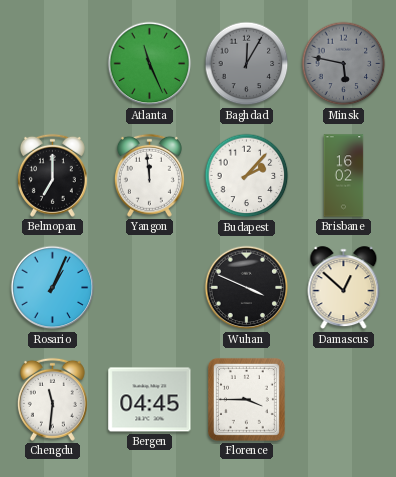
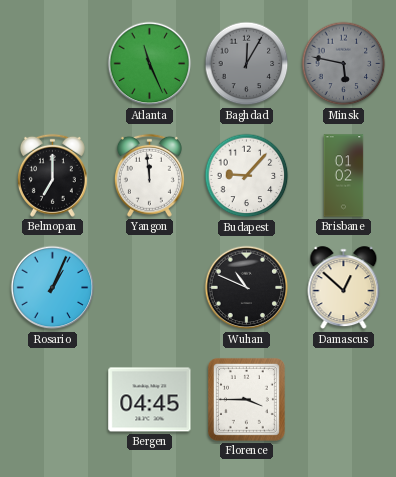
Budapest: 2:07 -> 9:07 (247, 176)
Brisbane: 16:02 -> 01:02 (344, 176)
Wuhan: 3:49 -> 10:49 (247, 288)
Chengdu: 11:31 -> none (52, 399)
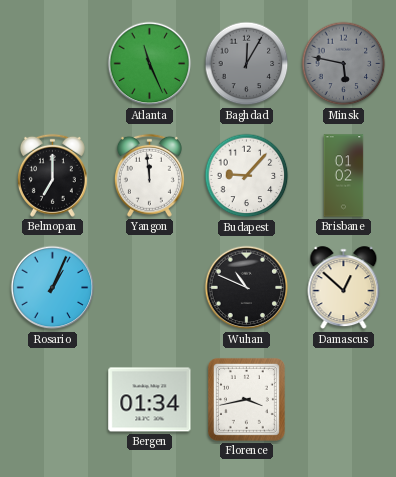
Bergen: 04:45 -> 01:34 (150, 400)
Florence: 3:45 -> 3:43 (246, 399)
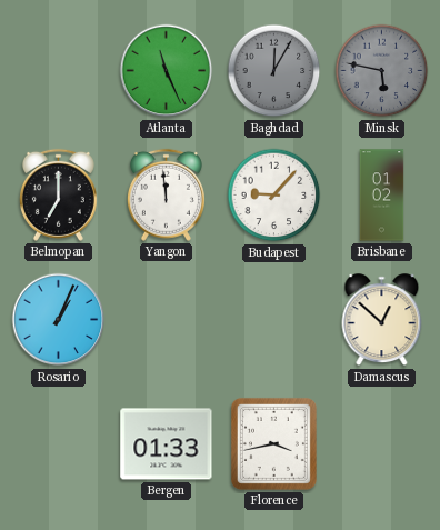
Wuhan: 10:49 -> none (247, 288)
Bergen: 01:34 -> 01:33 (167, 444)
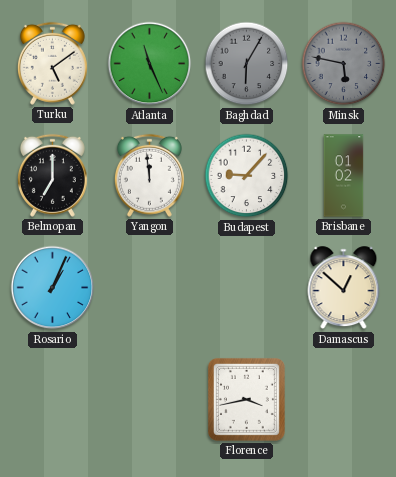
Turku: none -> 5:09 (52, 63)
Baghdad: 12:05 -> 6:05 (247, 64)
Bergen: 01:33 -> none (167, 444)
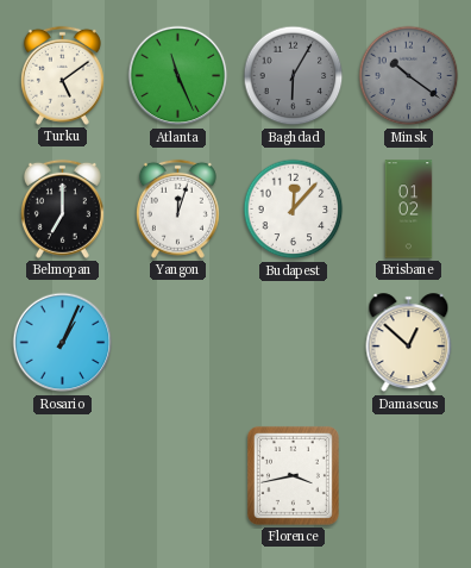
Minsk: 5:47 -> 10:21 (409, 76)
Yangon: 11:59 -> 12:03 (177, 208)
Budapest: 9:07 -> 12:07 (294, 210)
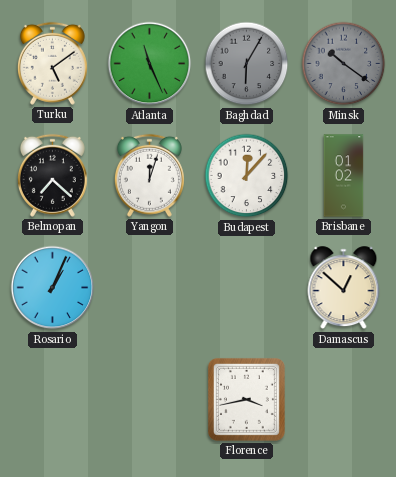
Belmopan: 7:00 -> 7:22 (52, 175)
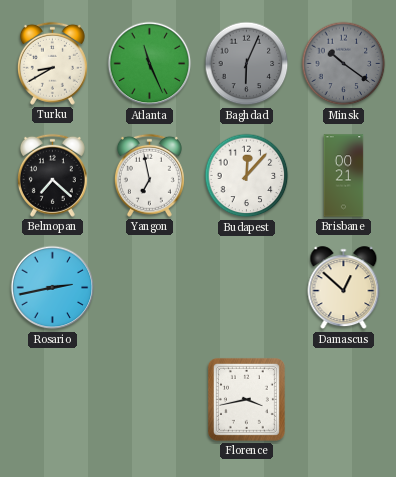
Turku: 5:09 -> 8:40 (52, 63)
Baghdad: 6:05 -> 6:04 (247, 64)
Yangon: 12:03 -> 6:58 (149, 175)
Brisbane: 01:02 -> 00:21 (344, 176)
Rosario: 1:04 -> 2:43 (53, 288)
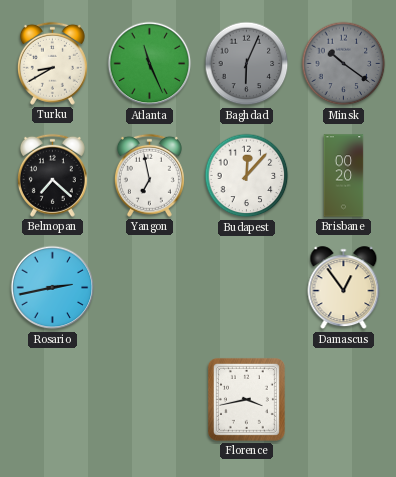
Brisbane: 00:21 -> 00:20 (344, 176)
Damascus: 12:52 -> 12:54 (344, 288)
